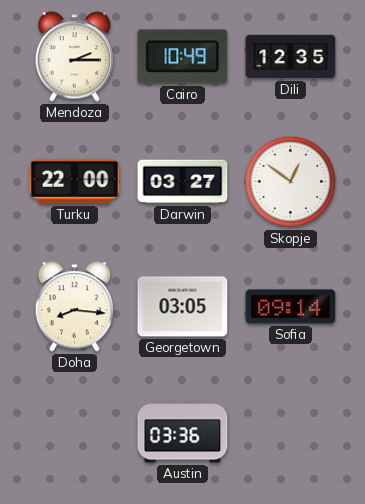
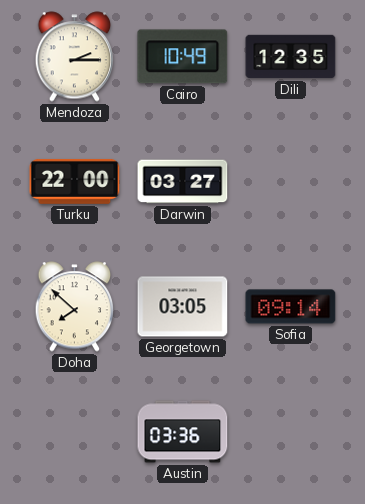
Skopje: 12:51 -> none (291, 182)
Doha: 8:16 -> 7:52 (75, 307)
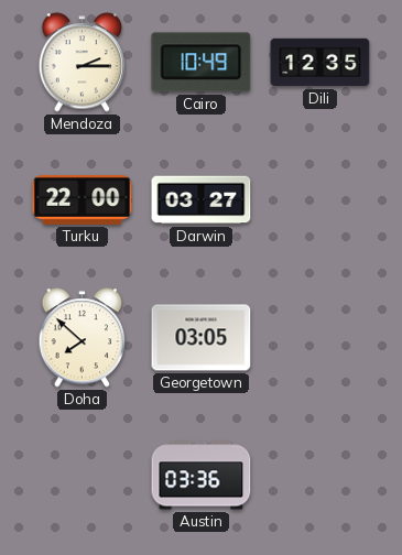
Sofia: 09:14 -> none (291, 307)
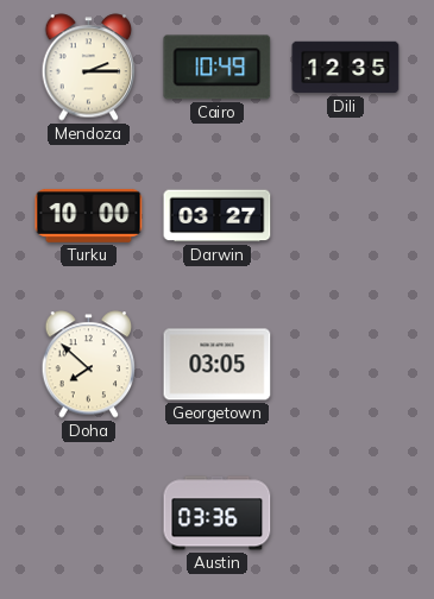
Turku: 22:00 -> 10:00 (89, 215)
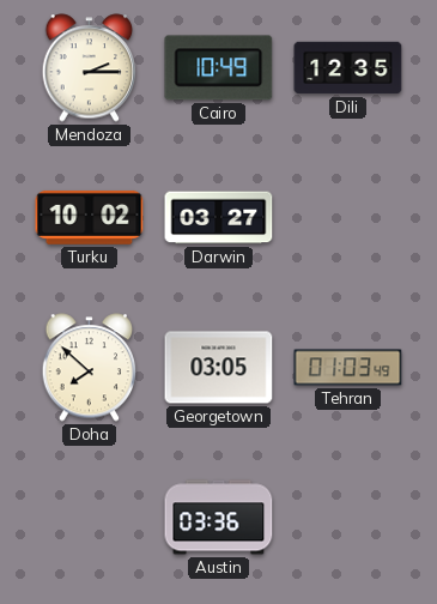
Turku: 10:00 -> 10:02 (90, 217)
Tehran: none -> 01:03 (348, 368)
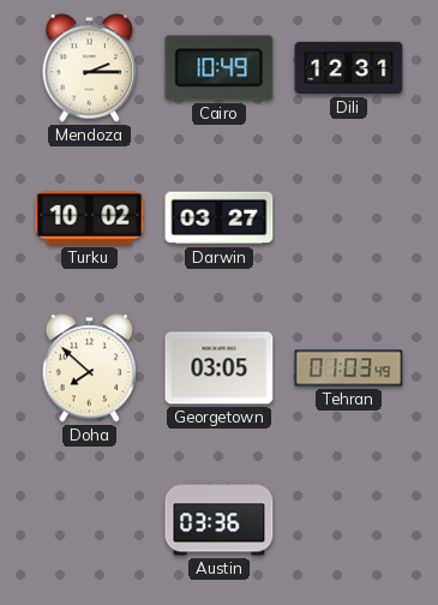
Dili: 12:35 -> 12:31 (349, 68)
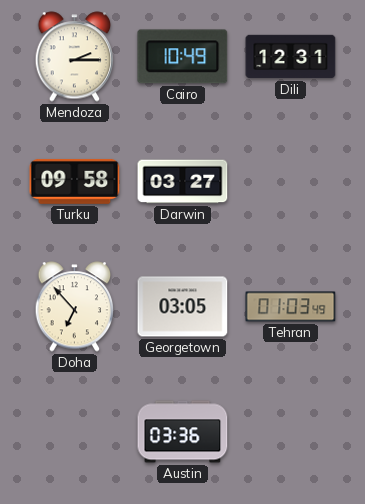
Turku: 10:02 -> 09:58 (75, 181)
Doha: 7:52 -> 6:53 (75, 307)
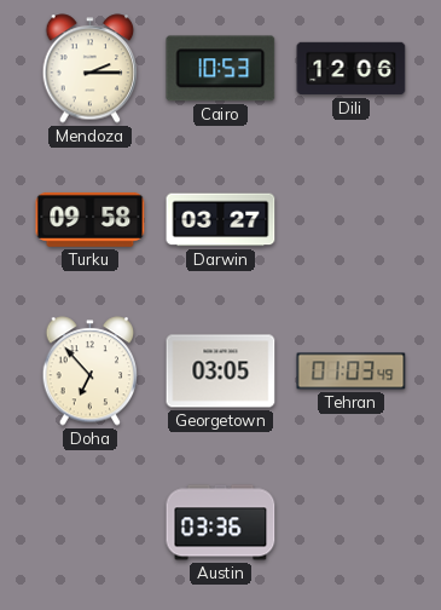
Cairo: 10:49 -> 10:53 (221, 69)
Dili: 12:31 -> 12:06 (352, 69)
